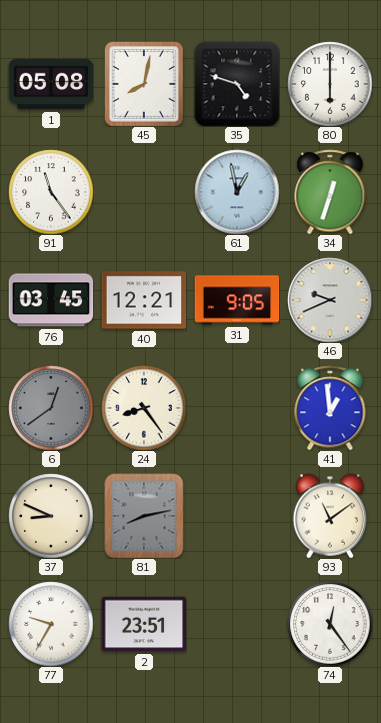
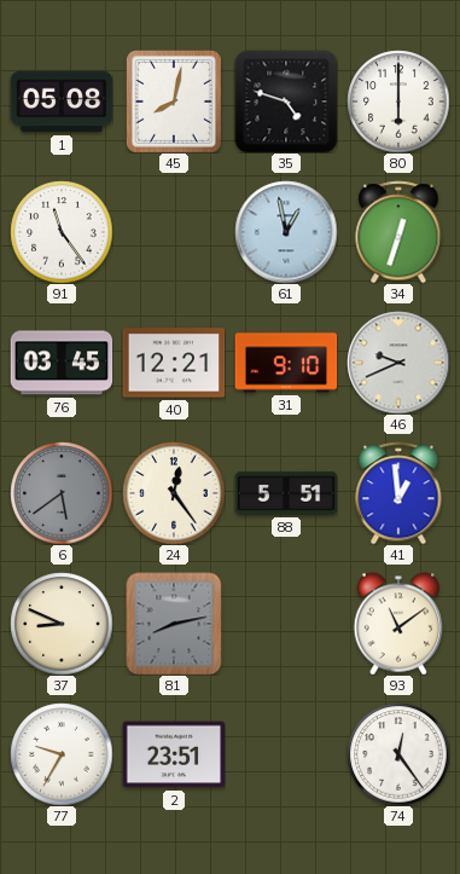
31: 9:05 -> 9:10 (286, 363)
6: 12:39 -> 5:39 (62, 493)
24: 8:24 -> 12:24 (174, 493)
88: none -> 5:51 (286, 493)
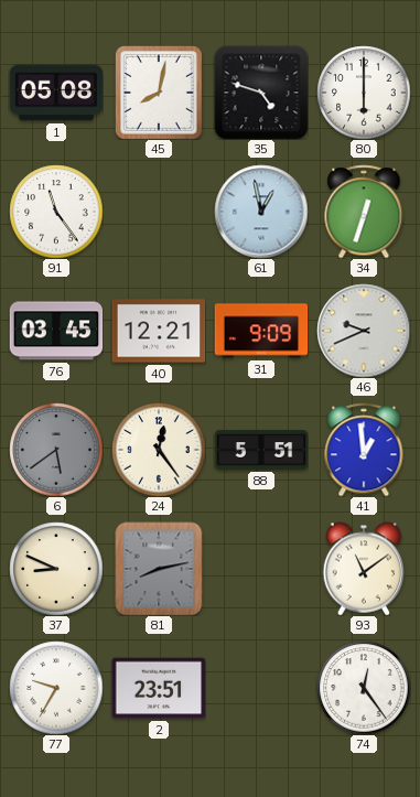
31: 9:10 -> 9:09 (261, 331)
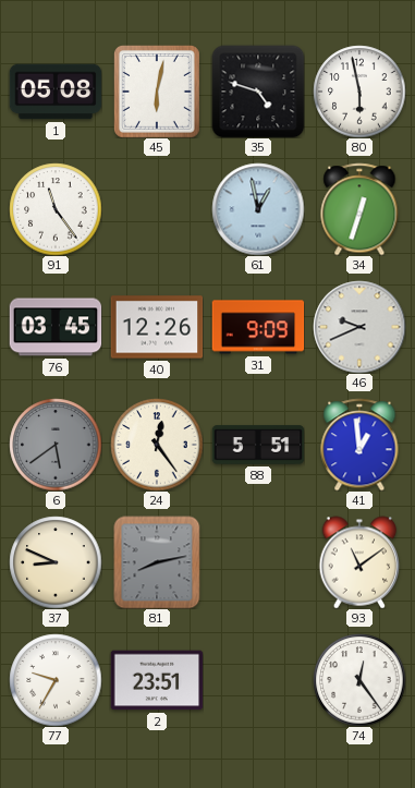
45: 8:02 -> 6:02 (157, 92)
80: 6:00 -> 5:58 (359, 92)
40: 12:21 -> 12:26 (157, 327)
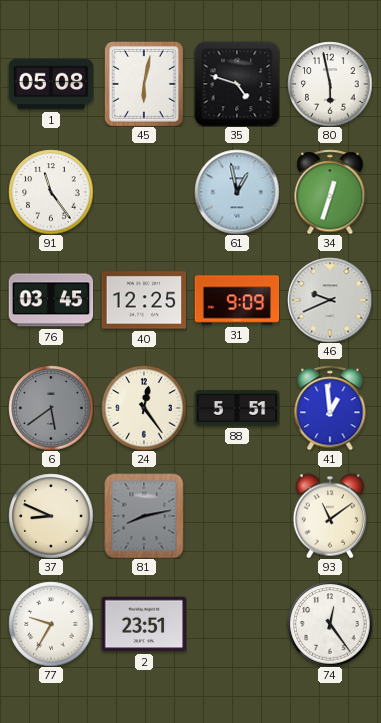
40: 12:26 -> 12:25 (144, 300)
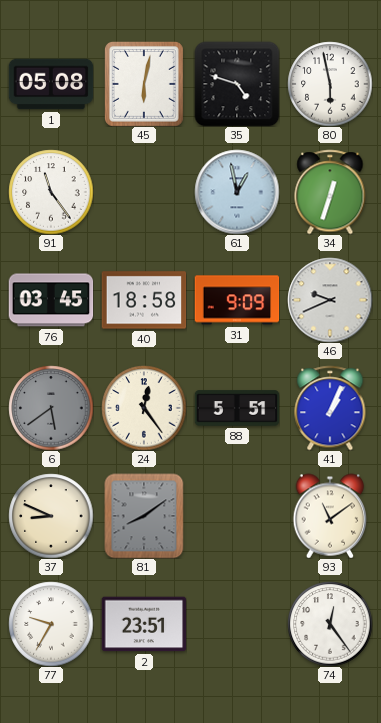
40: 12:25 -> 18:58 (144, 300)
41: 12:59 -> 1:04 (330, 408)
81: 8:13 -> 8:09 (144, 516)
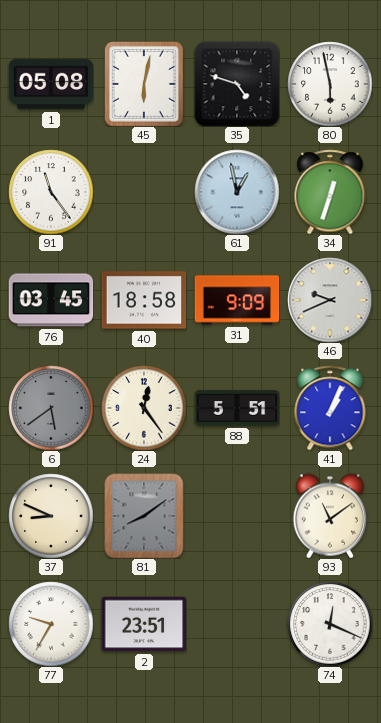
74: 12:24 -> 12:19 (330, 624)
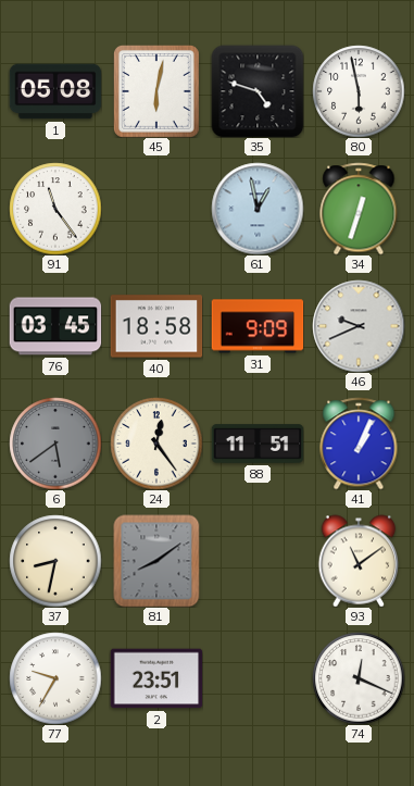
88: 5:51 -> 11:51 (258, 444)
37: 8:49 -> 8:32 (55, 561)
